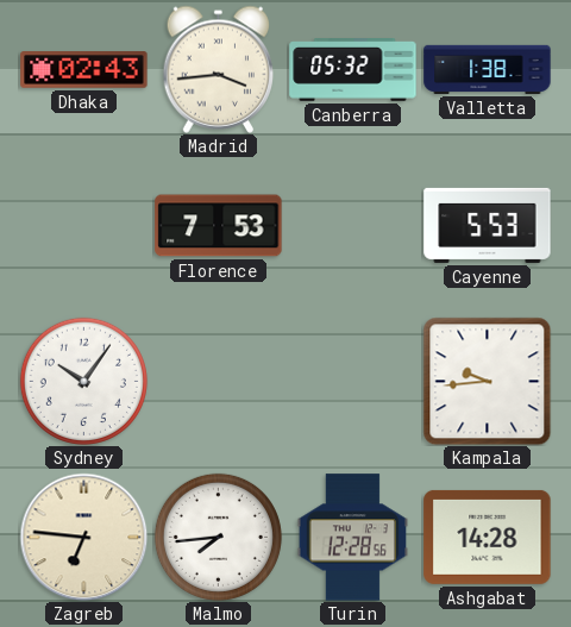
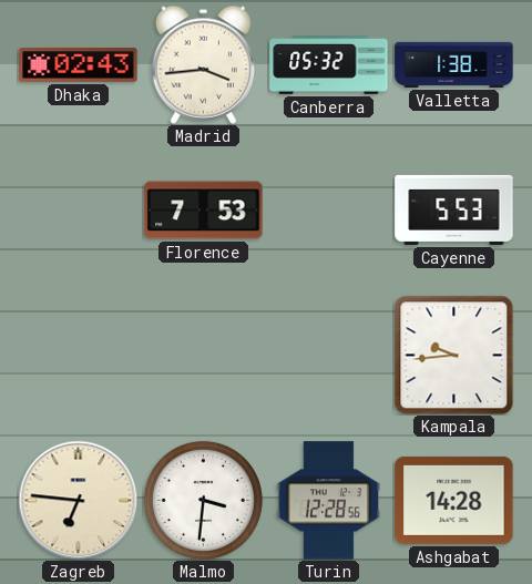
Sydney: 10:06 -> none (83, 381)
Malmo: 7:44 -> 3:31 (203, 500)
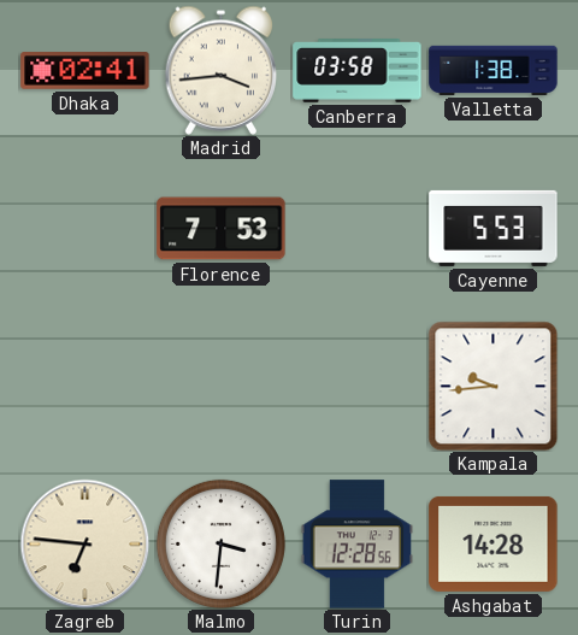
Dhaka: 02:43 -> 02:41 (85, 71)
Canberra: 05:32 -> 03:58 (358, 71)
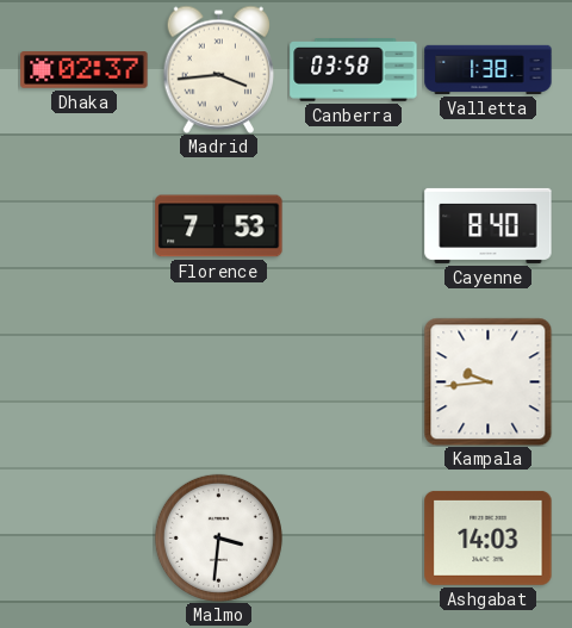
Dhaka: 02:41 -> 02:37 (85, 70)
Cayenne: 5:53 -> 8:40 (489, 225)
Zagreb: 6:46 -> none (84, 543)
Turin: 12:28 -> none (358, 545)
Ashgabat: 14:28 -> 14:03 (489, 537)
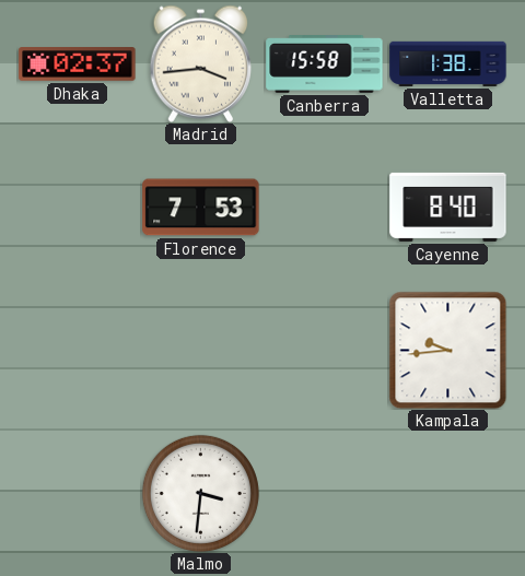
Canberra: 03:58 -> 15:58 (325, 64)
Ashgabat: 14:03 -> none (489, 537)
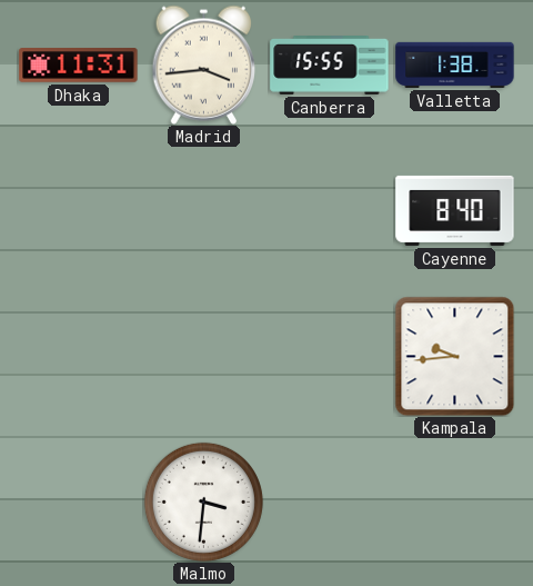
Dhaka: 02:37 -> 11:31 (79, 66)
Canberra: 15:58 -> 15:55 (330, 66)
Florence: 7:53 -> none (201, 208)
